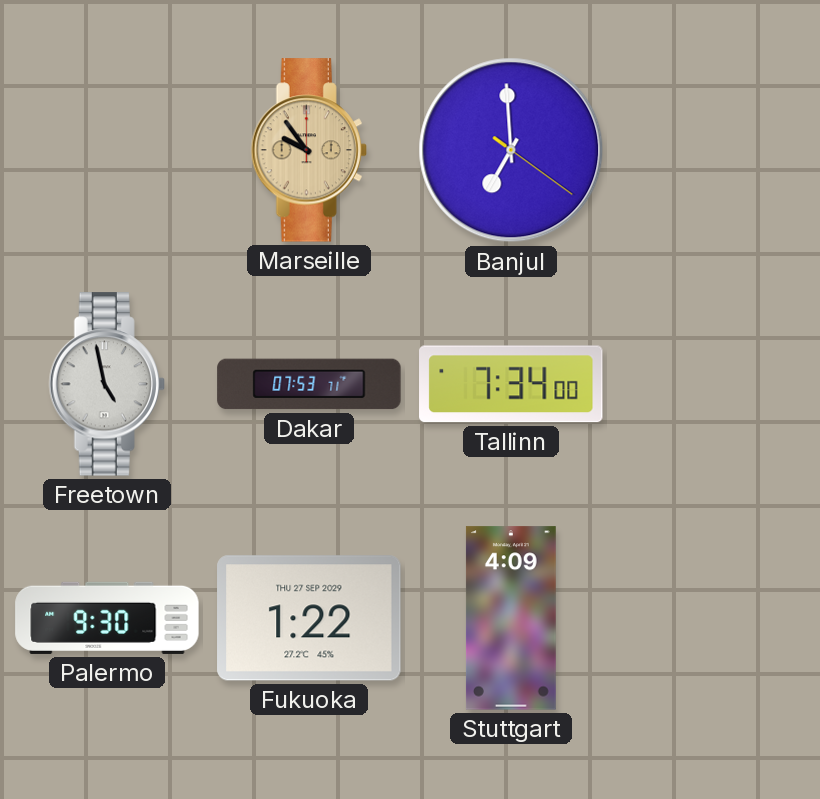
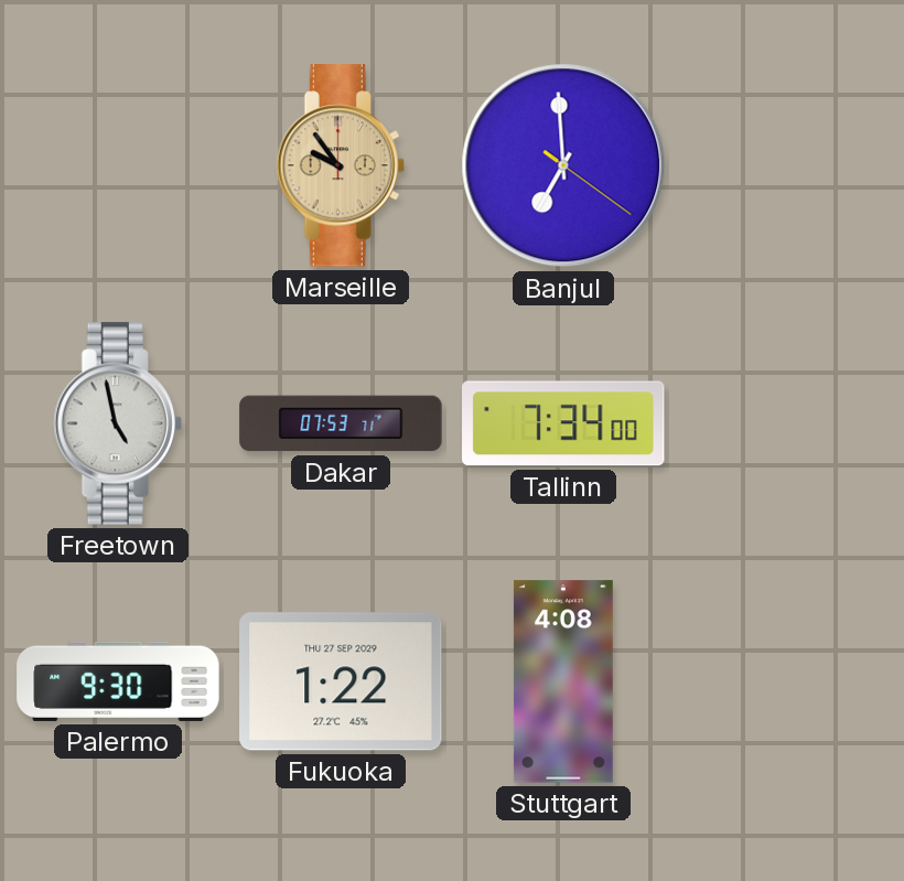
Stuttgart: 4:09 -> 4:08 (563, 681)
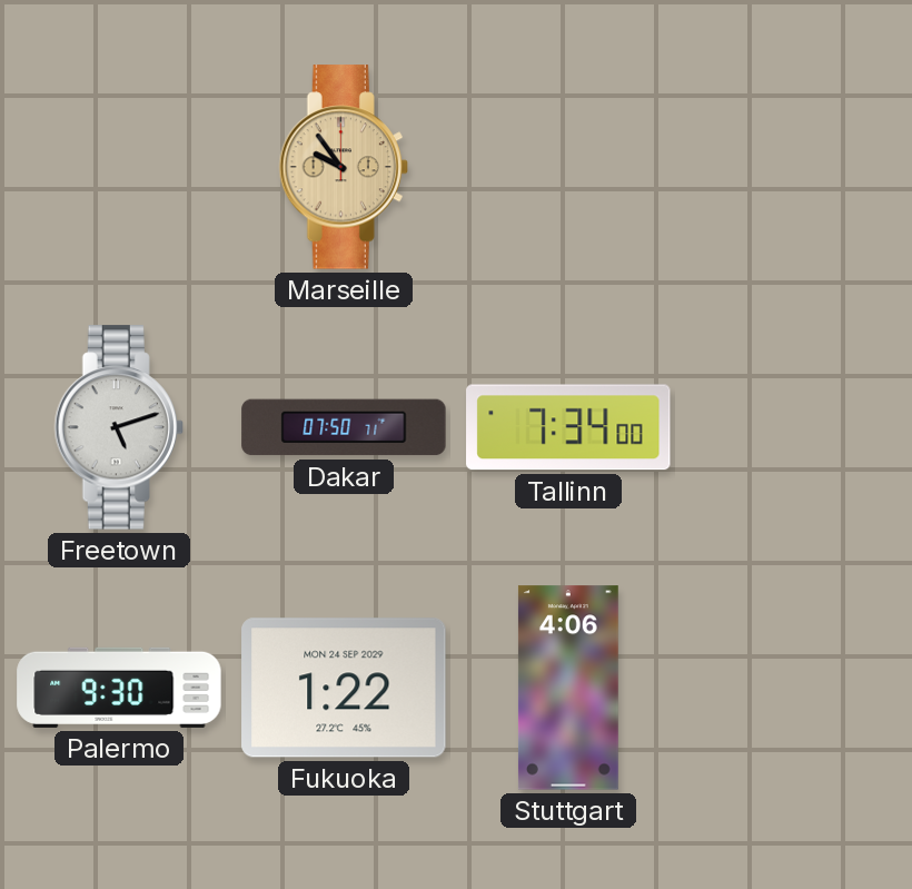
Banjul: 6:59 -> none (563, 165)
Freetown: 4:58 -> 5:12 (119, 427)
Dakar: 07:53 -> 07:50 (344, 427)
Fukuoka date: THU 27 SEP 2029 -> MON 24 SEP 2029 (344, 688)
Stuttgart: 4:08 -> 4:06 (568, 688)
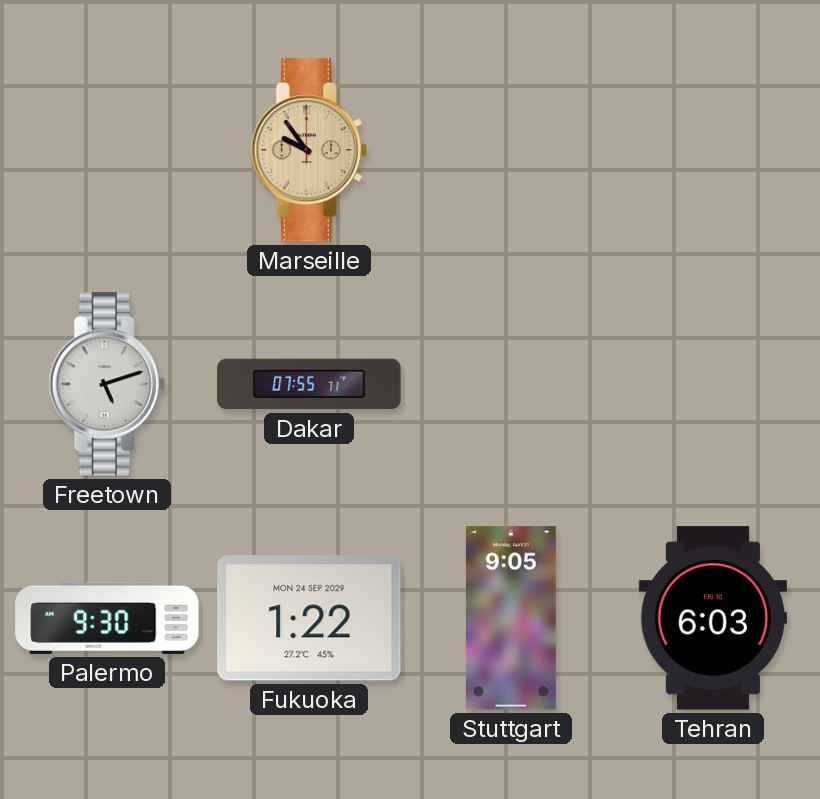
Dakar: 07:50 -> 07:55 (309, 384)
Tallinn: 7:34 -> none (568, 427)
Stuttgart: 4:06 -> 9:05 (511, 618)
Tehran: none -> 6:03 (713, 618)
